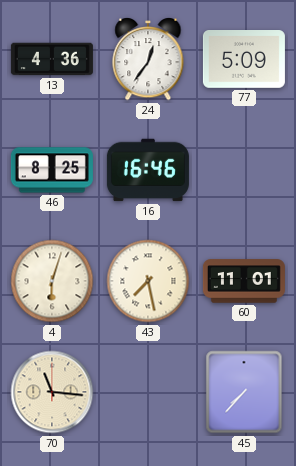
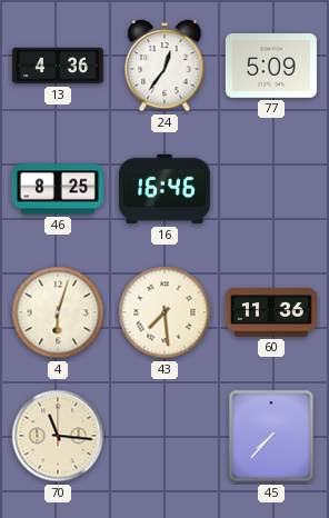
43: 7:28 -> 7:29 (164, 312)
60: 11:01 -> 11:36 (271, 312)
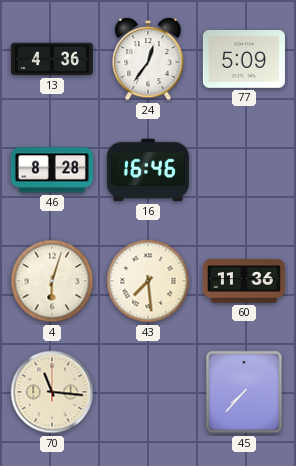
46: 8:25 -> 8:28 (52, 170)
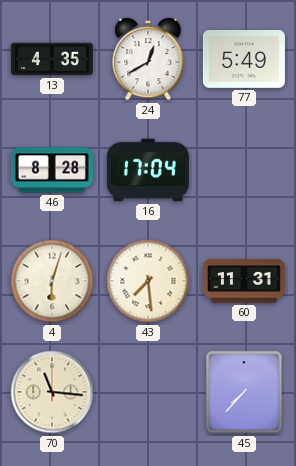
13: 4:36 -> 4:35 (52, 59)
24: 12:36 -> 12:40 (148, 60)
77: 5:09 -> 5:49 (244, 60)
16: 16:46 -> 17:04 (148, 170)
60: 11:36 -> 11:31 (244, 281)
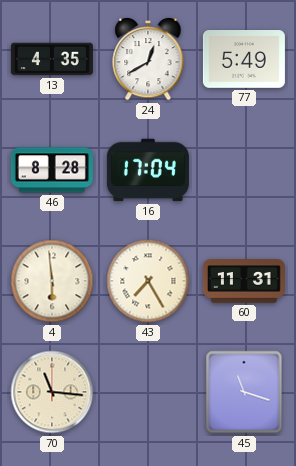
4: 6:03 -> 5:59 (52, 281)
43: 7:29 -> 7:25 (148, 281)
45: 7:37 -> 11:18 (244, 392)
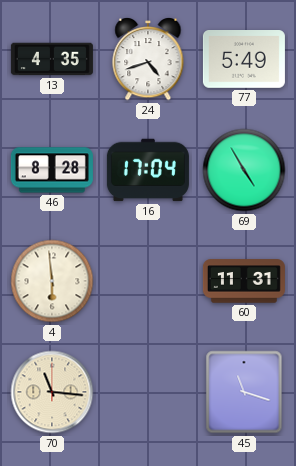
24: 12:40 -> 4:42 (148, 60)
69: none -> 4:55 (244, 170)
43: 7:25 -> none (148, 281)
